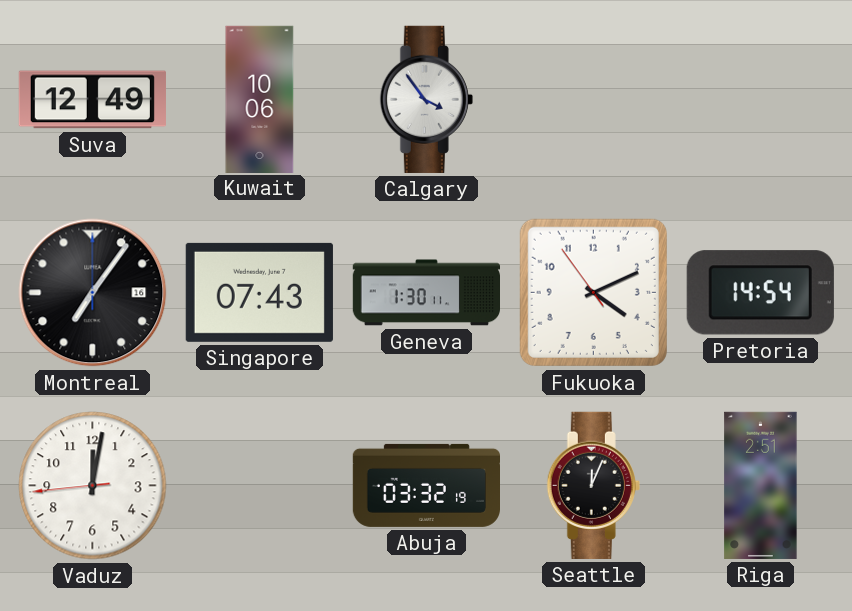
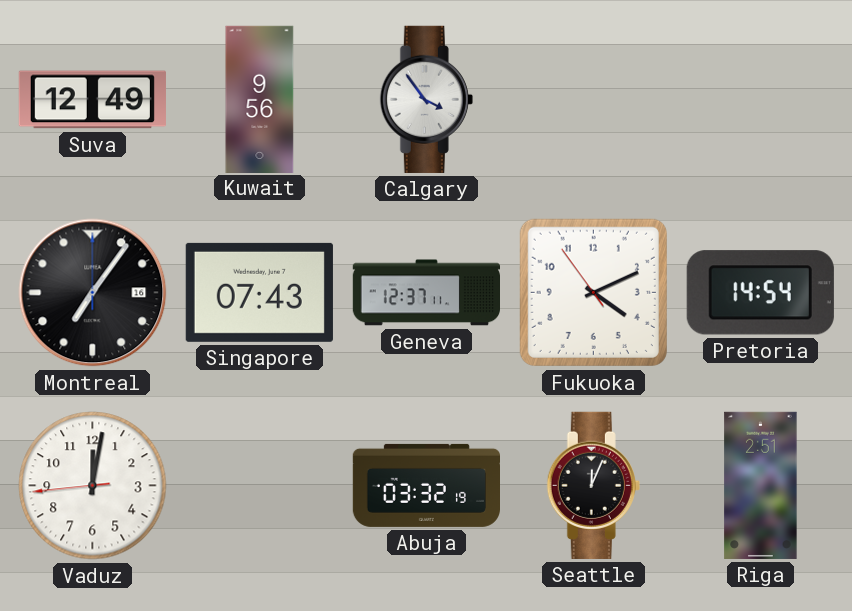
Kuwait: 10:06 -> 9:56 (260, 99)
Geneva: 1:30 -> 12:37 (426, 293)
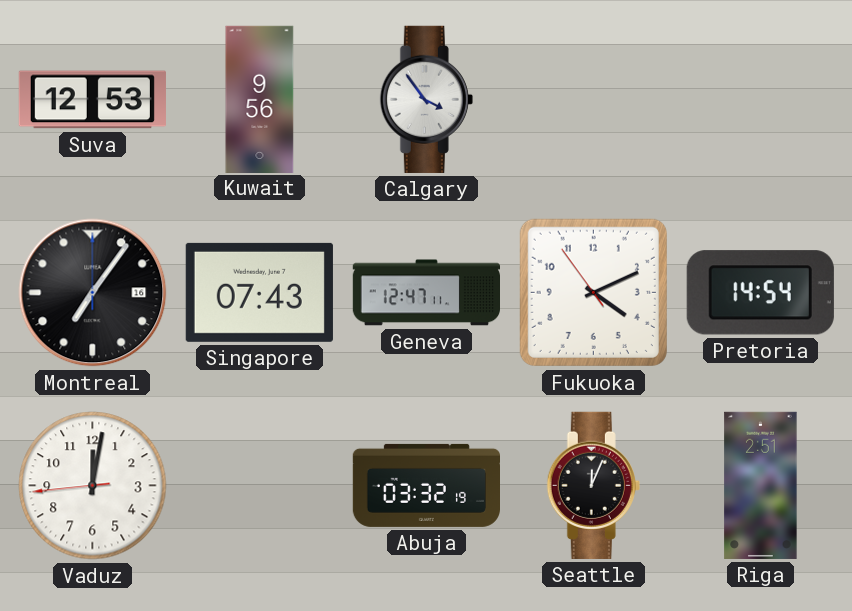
Suva: 12:49 -> 12:53 (92, 100)
Geneva: 12:37 -> 12:47 (426, 293)
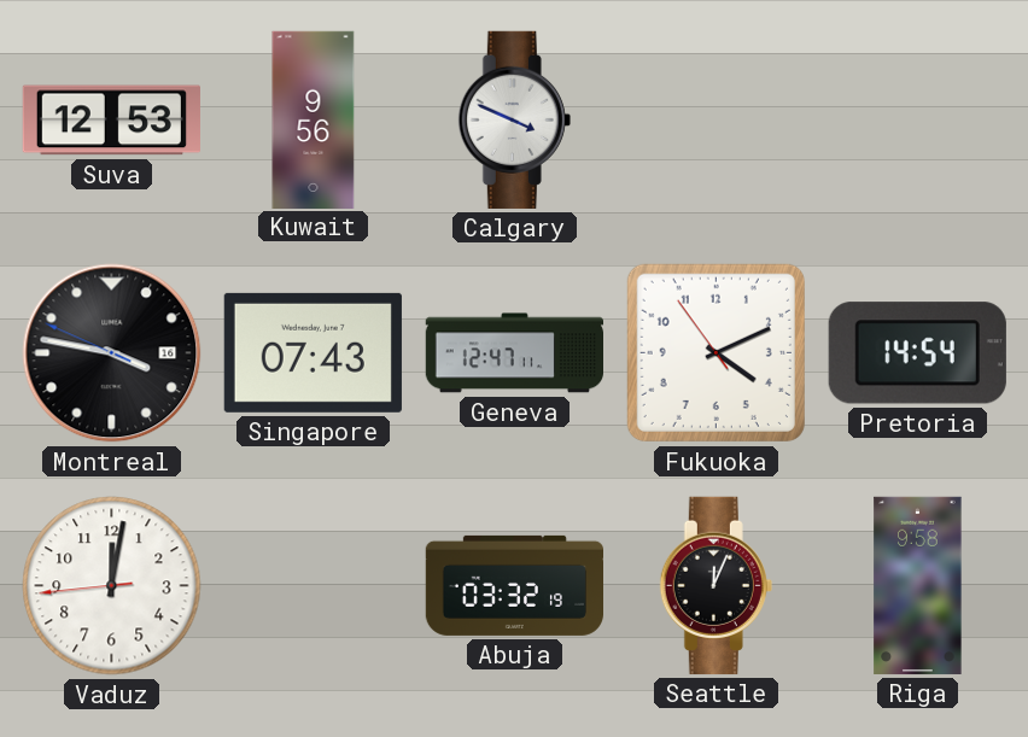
Calgary: 3:54 -> 3:49 (514, 119)
Montreal: 7:06 -> 3:46 (112, 353)
Riga: 2:51 -> 9:58 (918, 585)
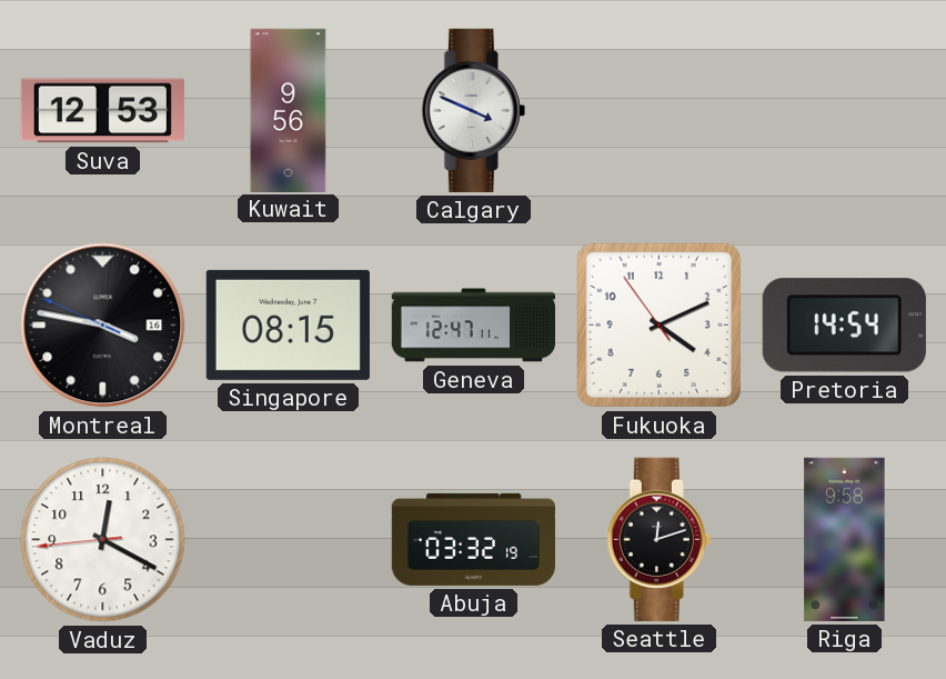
Singapore: 07:43 -> 08:15 (288, 324)
Vaduz: 12:01 -> 12:19 (103, 540)
Seattle: 12:04 -> 12:12 (658, 539)
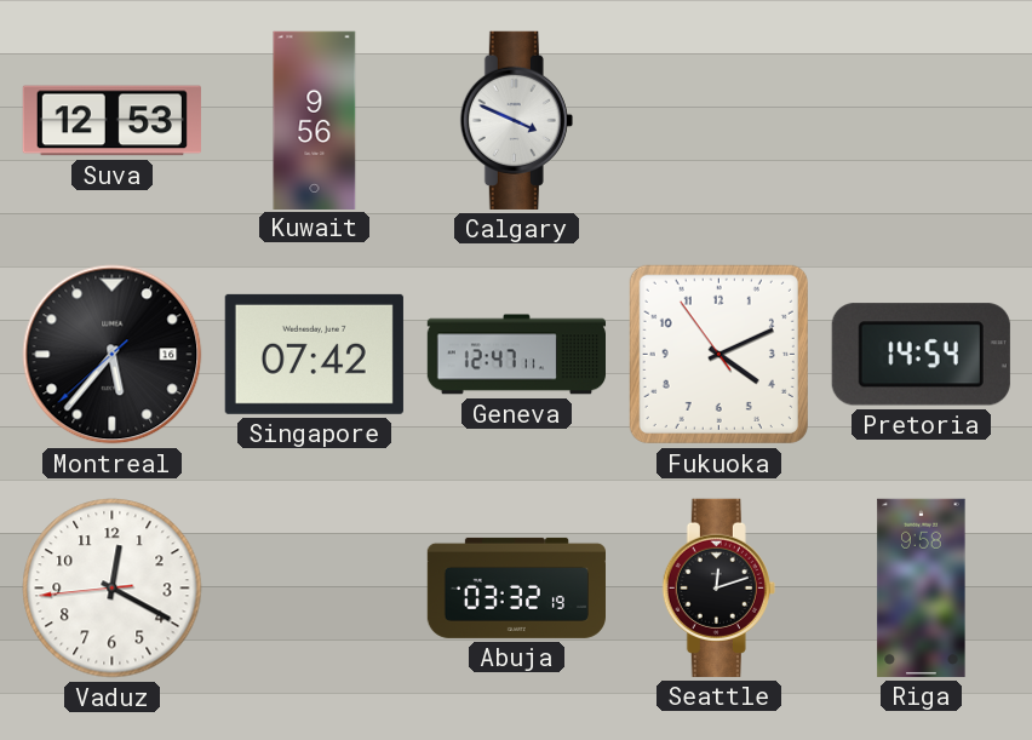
Montreal: 3:46 -> 5:36 (113, 355)
Singapore: 08:15 -> 07:42 (314, 354)
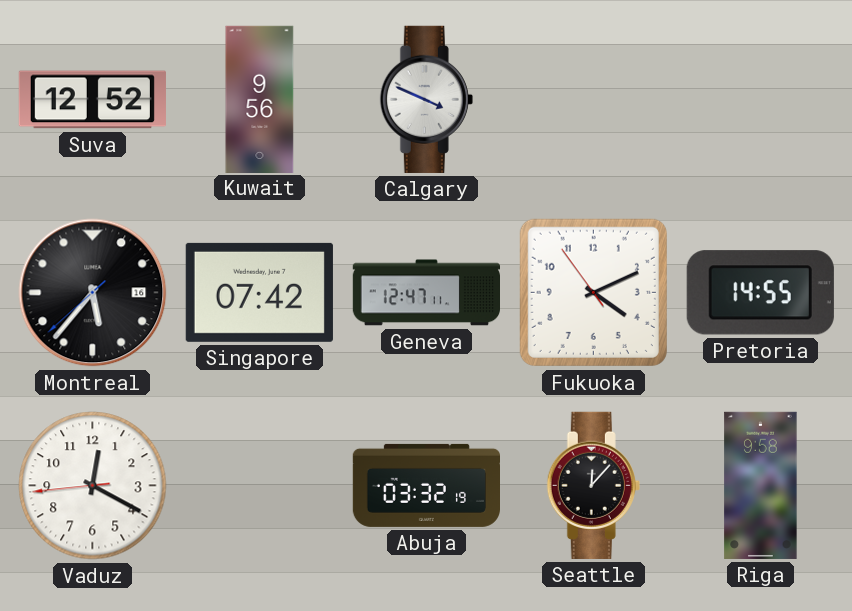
Suva: 12:53 -> 12:52 (92, 100)
Pretoria: 14:54 -> 14:55 (760, 293)
Seattle: 12:12 -> 12:07 (593, 485)
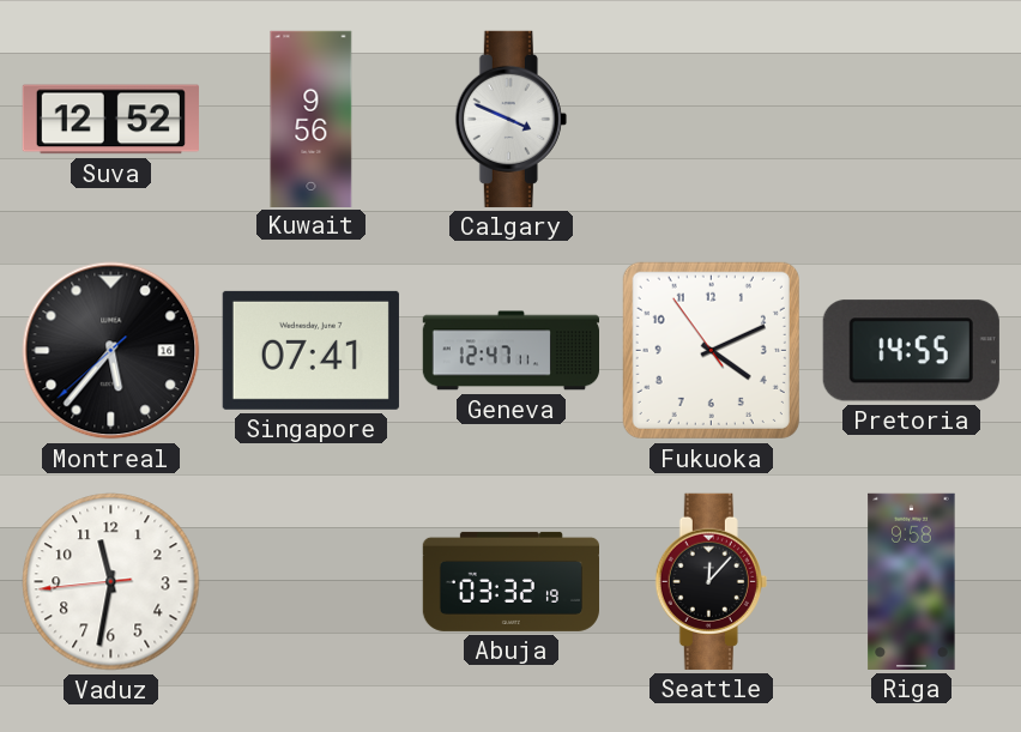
Singapore: 07:42 -> 07:41 (310, 350)
Vaduz: 12:19 -> 11:31 (111, 582)
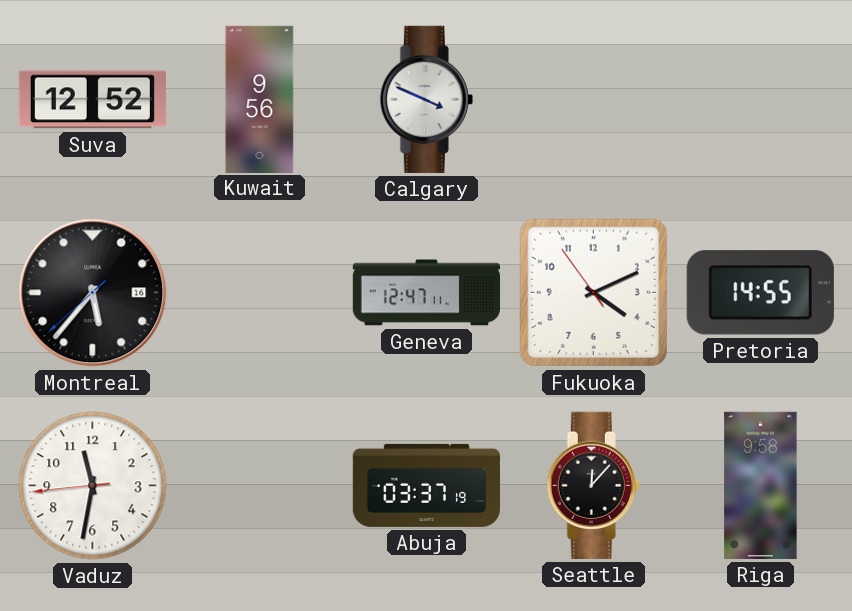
Singapore: 07:41 -> none (310, 350)
Abuja: 03:32 -> 03:37 (426, 485)
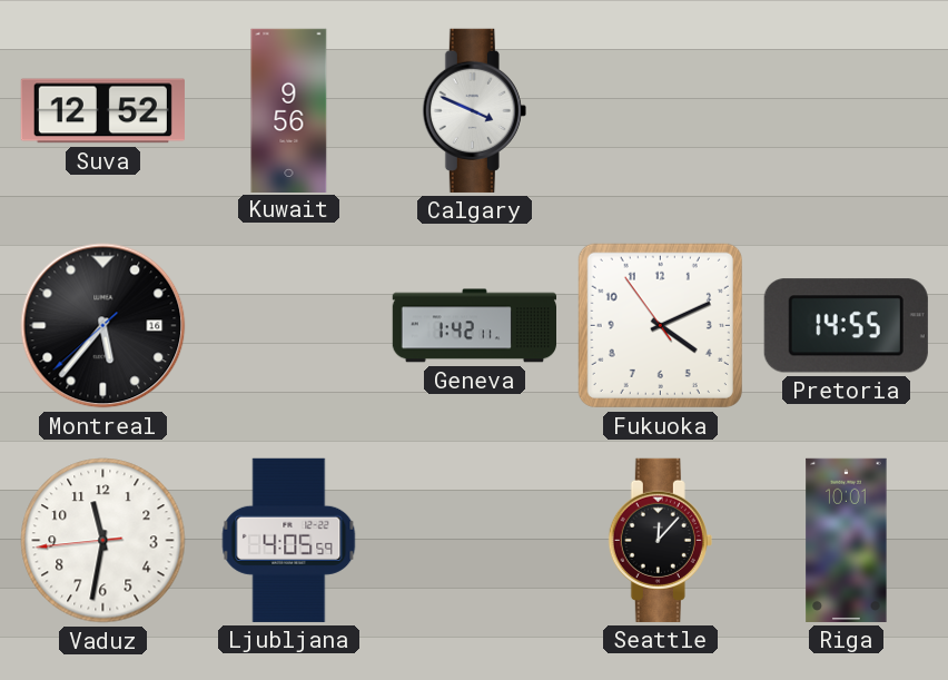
Geneva: 12:47 -> 1:42 (474, 326)
Ljubljana: none -> 4:05 (289, 540)
Abuja: 03:37 -> none (426, 485)
Riga: 9:58 -> 10:01 (847, 540)
